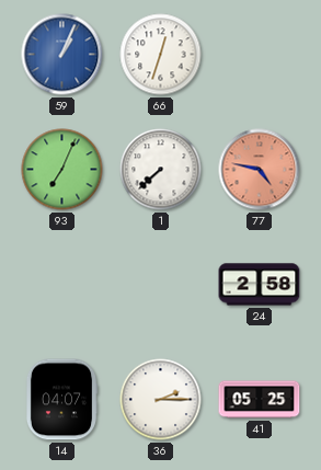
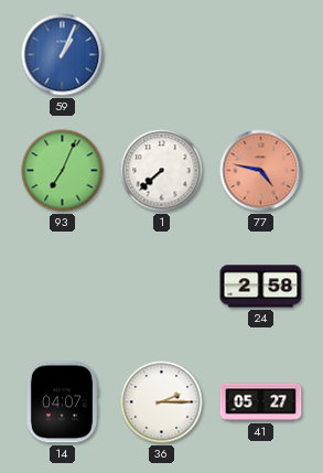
66: 12:33 -> none (161, 55)
41: 05:25 -> 05:27 (261, 402)
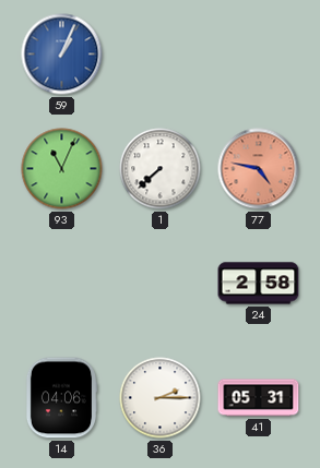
93: 7:04 -> 11:04 (62, 169)
14: 04:07 -> 04:06 (61, 398)
41: 05:27 -> 05:31 (259, 398)
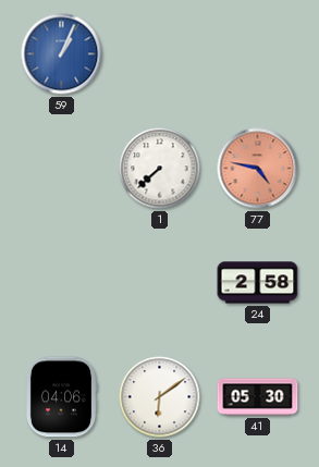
93: 11:04 -> none (62, 169)
36: 2:15 -> 6:09 (160, 397)
41: 05:31 -> 05:30 (258, 397)
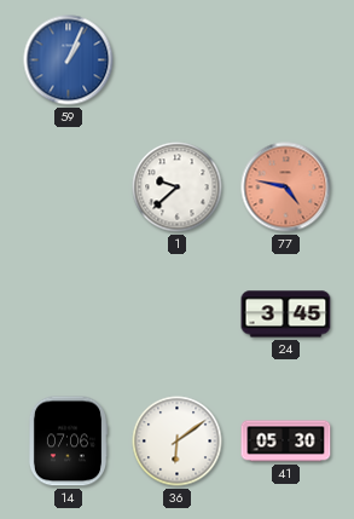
1: 7:38 -> 9:38 (178, 188)
24: 2:58 -> 3:45 (286, 315)
14: 04:06 -> 07:06 (68, 442)
